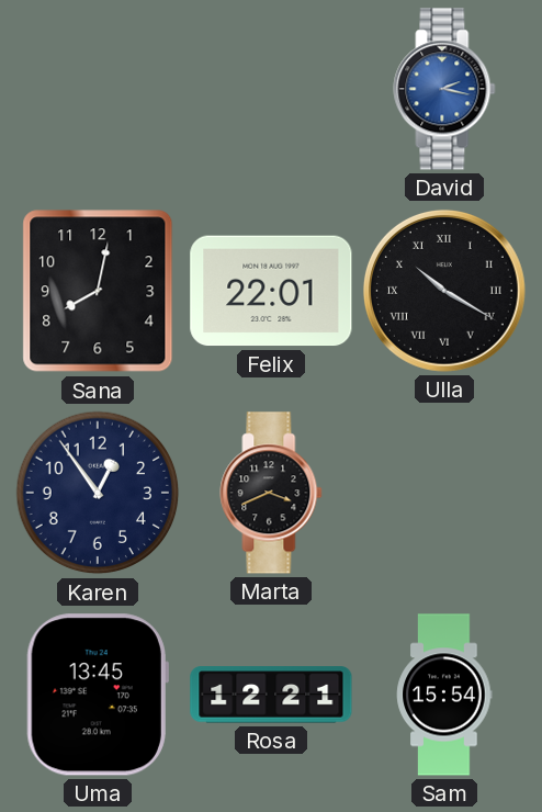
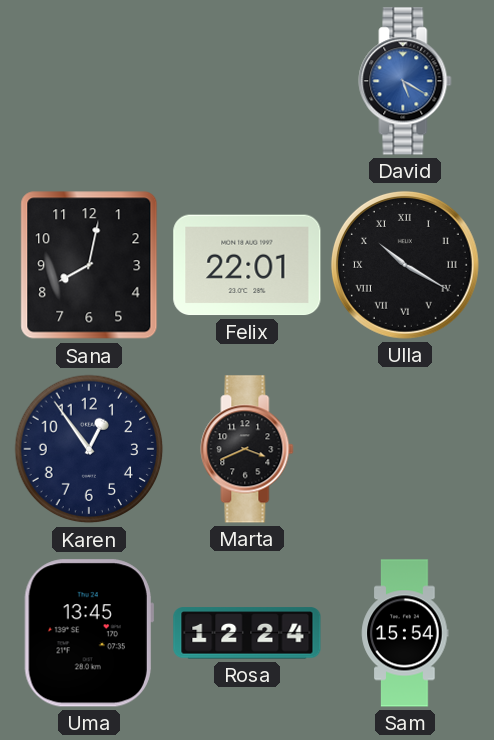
David: 2:17 -> 5:20 (405, 81)
Rosa: 12:21 -> 12:24 (247, 633)
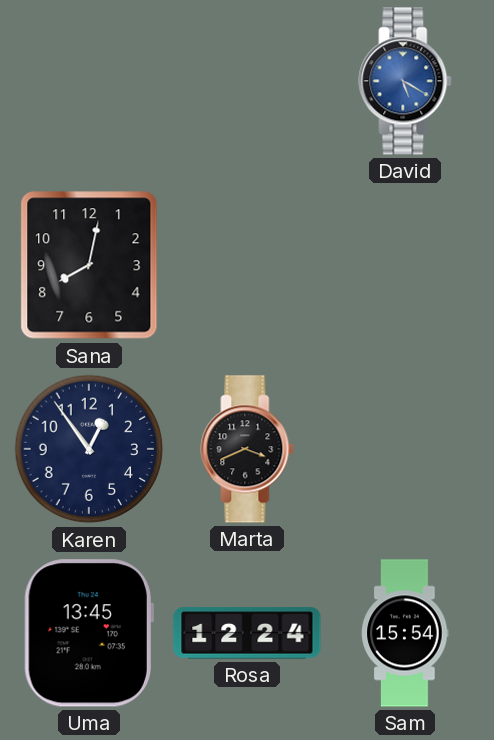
Felix: 22:01 -> none (247, 265)
Ulla: 10:20 -> none (405, 265)
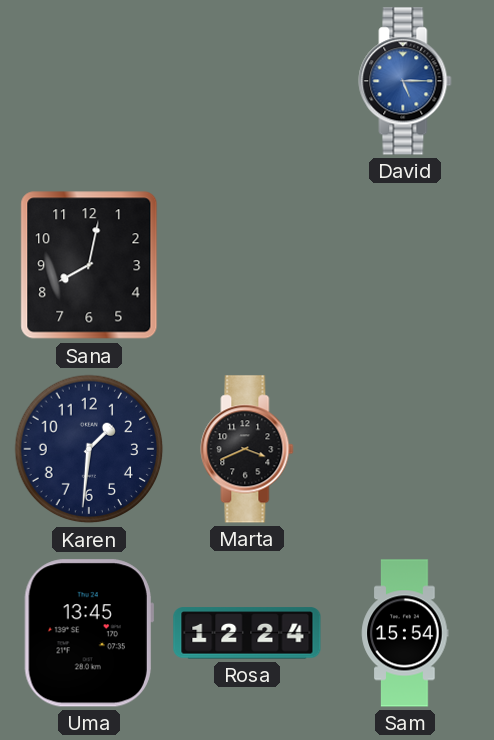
David: 5:20 -> 5:15 (405, 81)
Karen: 12:54 -> 1:31 (89, 449)
